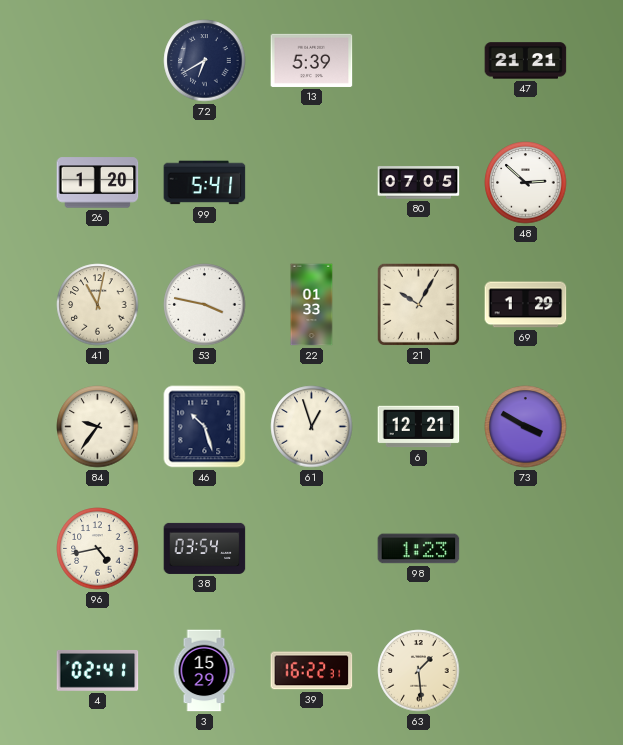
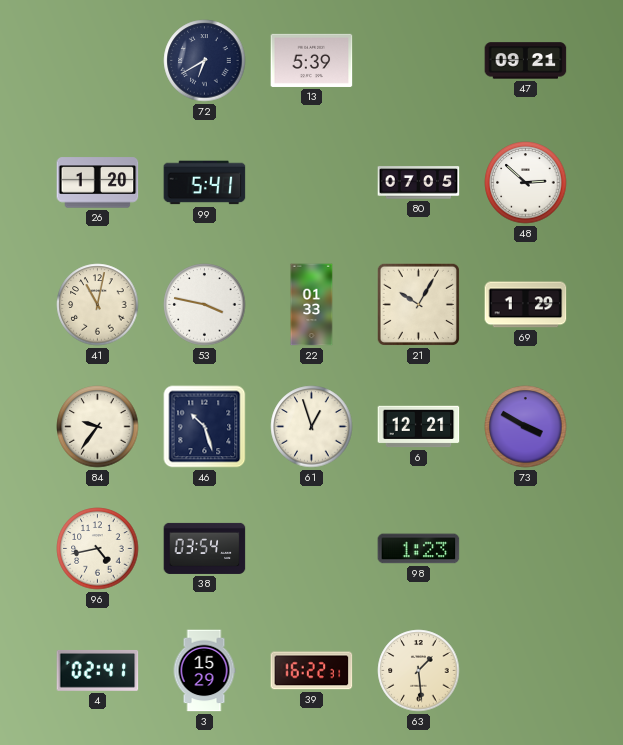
47: 21:21 -> 09:21 (526, 61)
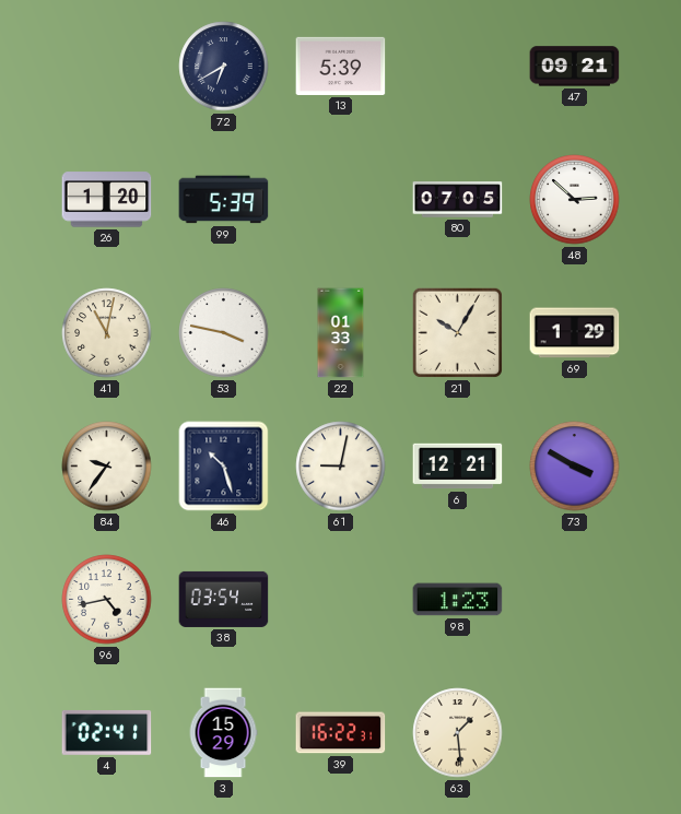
99: 5:41 -> 5:39 (224, 200)
61: 12:57 -> 9:02 (341, 467)
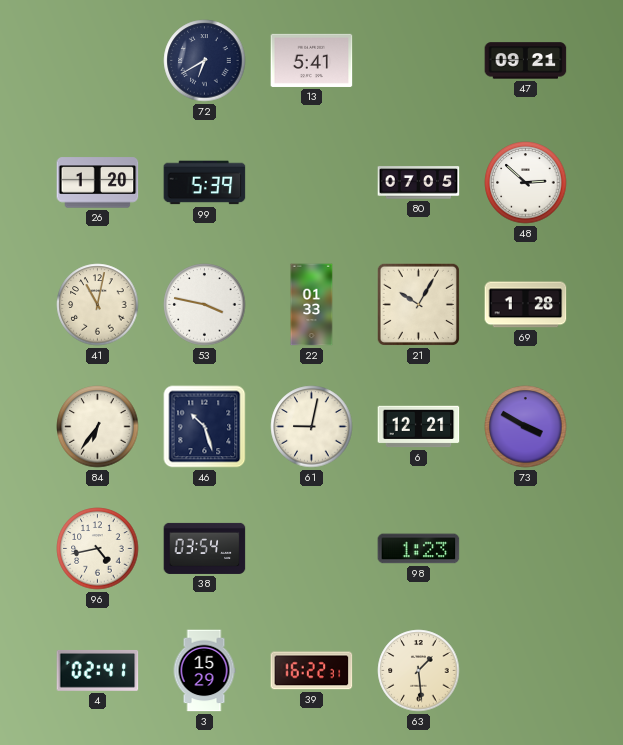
13: 5:39 -> 5:41 (312, 60)
69: 1:29 -> 1:28 (526, 305)
84: 9:36 -> 6:36 (98, 427)
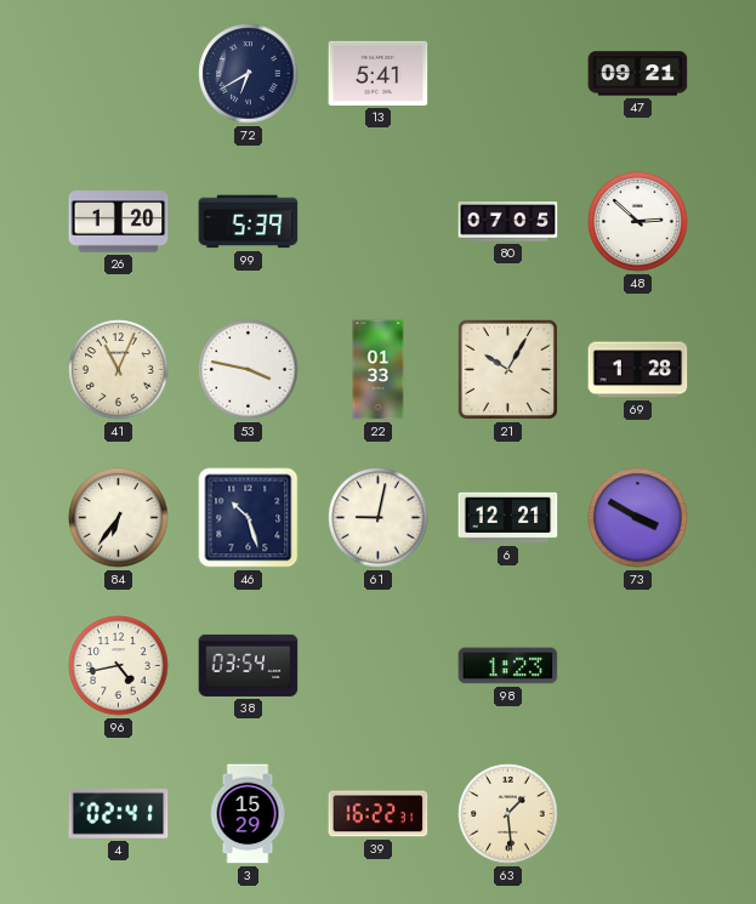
41: 11:02 -> 11:04 (119, 370)
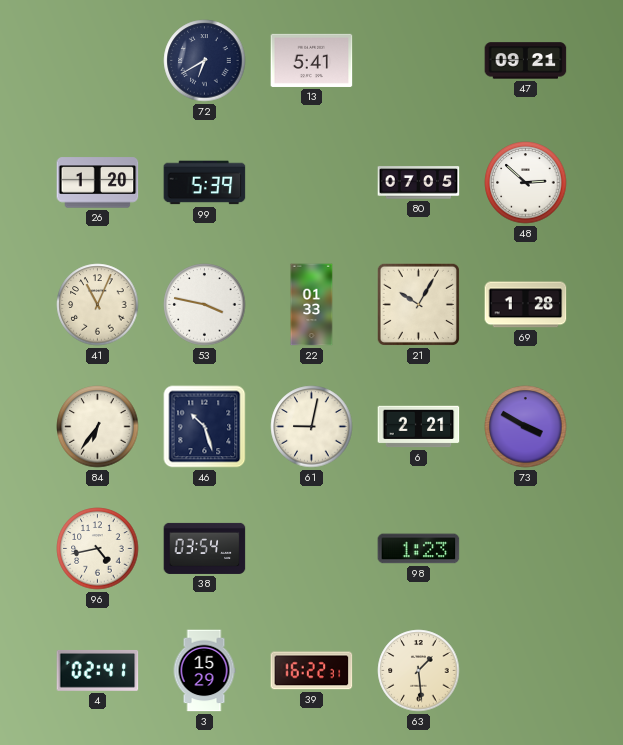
6: 12:21 -> 2:21 (419, 427)
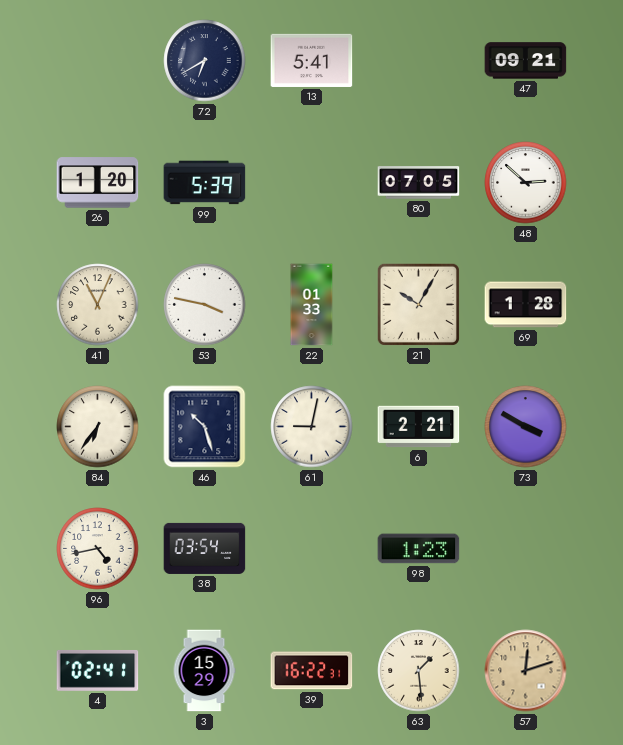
57: none -> 12:12 (526, 671)
